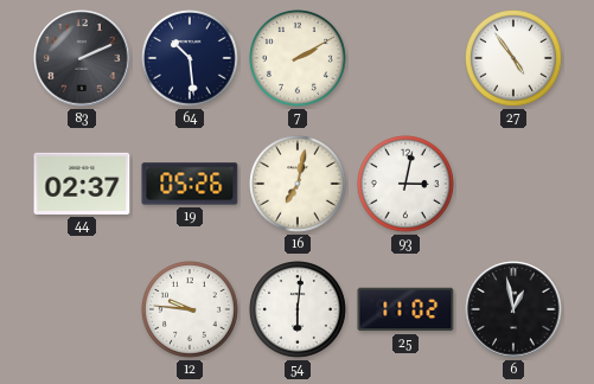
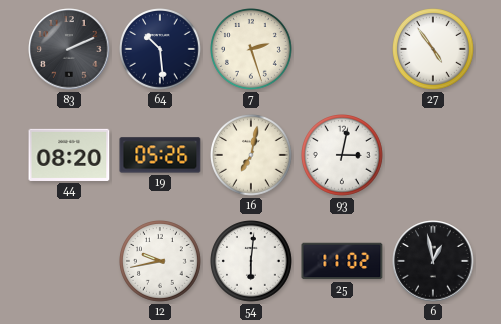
7: 2:10 -> 2:27 (252, 50)
44: 02:37 -> 08:20 (69, 155)
12: 9:46 -> 9:43 (161, 262)
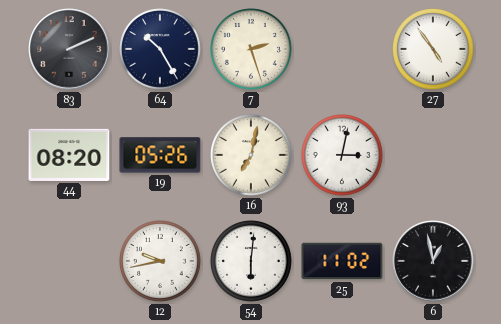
64: 10:29 -> 10:25 (161, 50)
